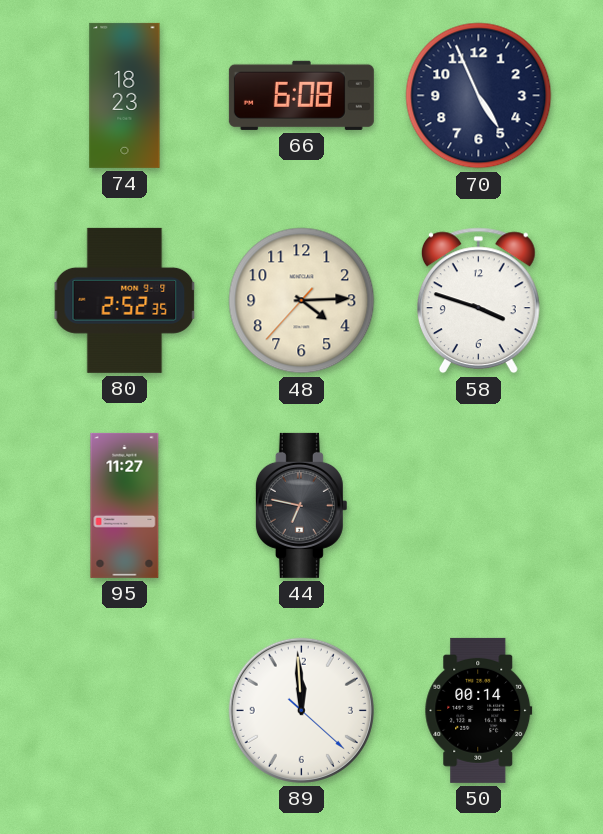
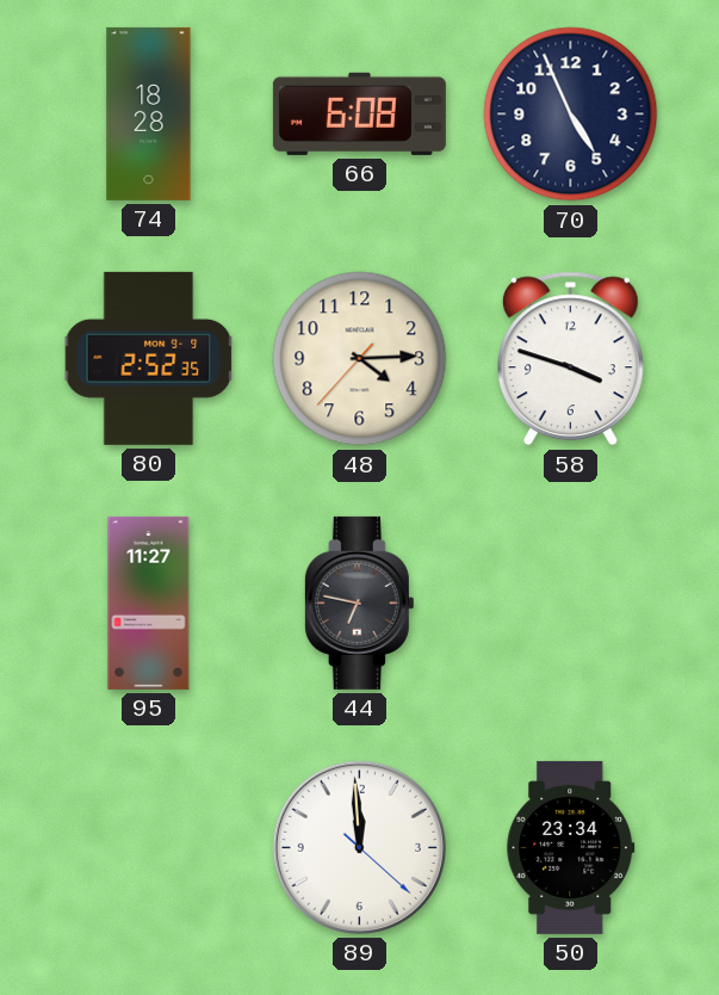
74: 18:23 -> 18:28 (149, 113)
50: 00:14 -> 23:34 (571, 847)
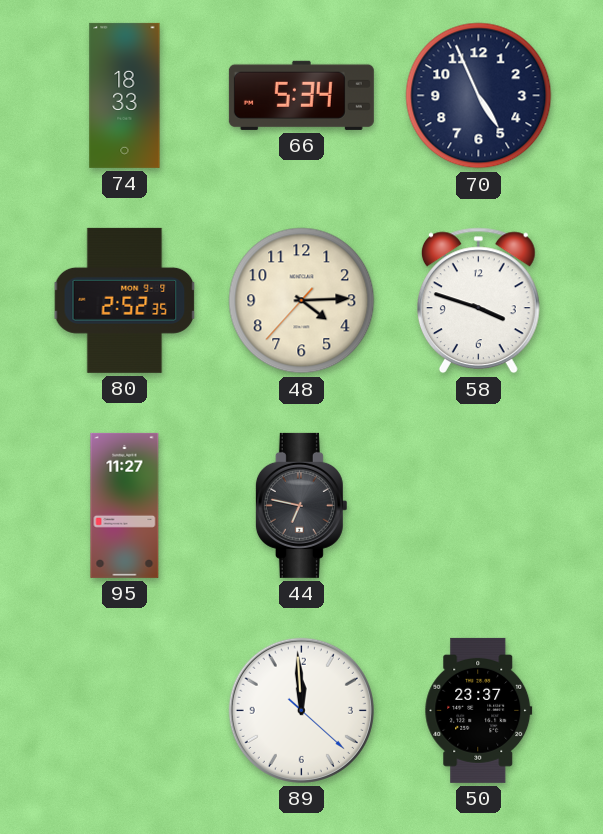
74: 18:28 -> 18:33 (125, 95)
66: 6:08 -> 5:34 (301, 95)
50: 23:34 -> 23:37 (479, 710)
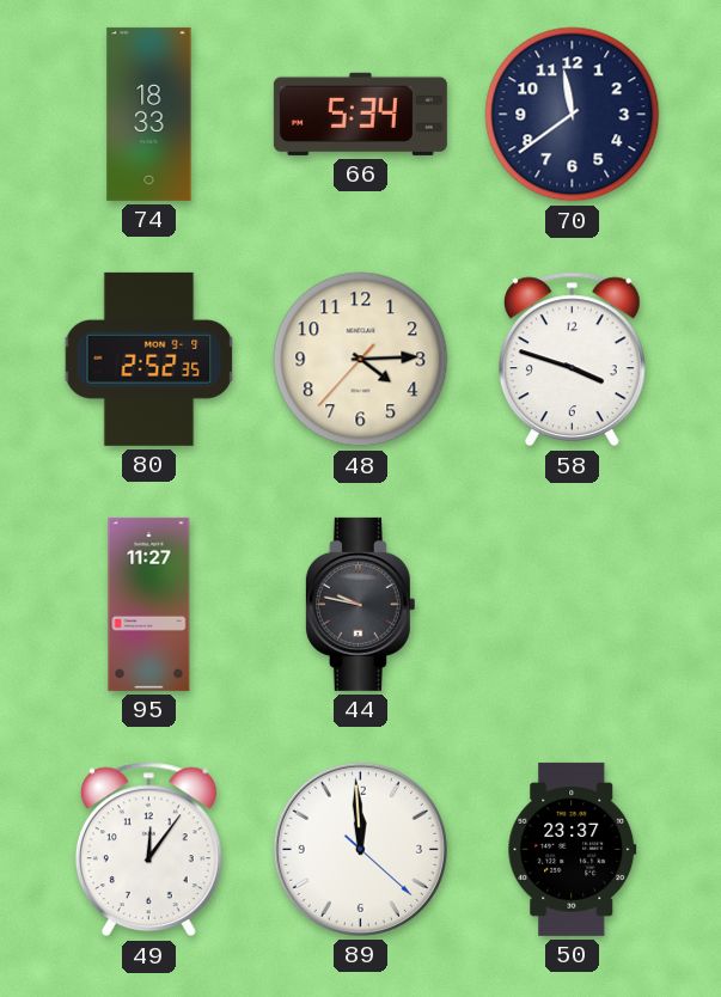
70: 4:56 -> 11:39 (573, 115)
44: 6:47 -> 9:47 (360, 604)
49: none -> 12:06 (148, 850)
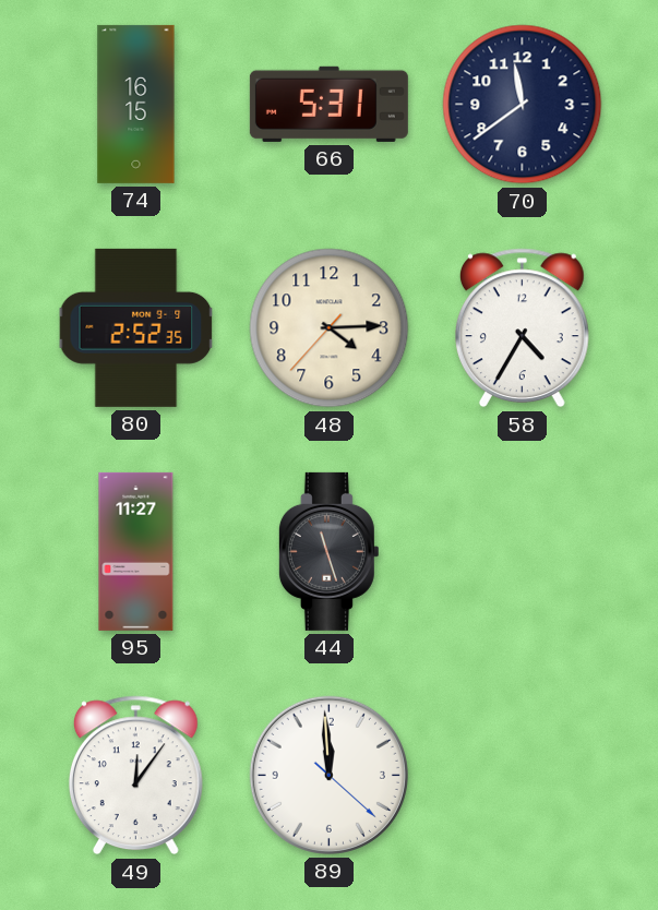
74: 18:33 -> 16:15 (136, 104)
66: 5:34 -> 5:31 (328, 104)
58: 3:48 -> 4:35 (522, 328)
44: 9:47 -> 11:27 (328, 551)
50: 23:37 -> none (573, 849)
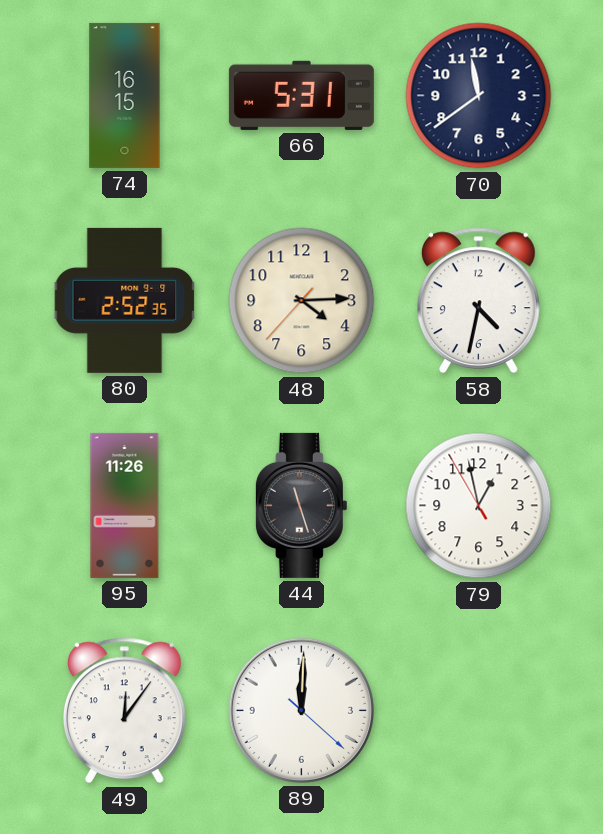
58: 4:35 -> 4:32 (478, 301)
95: 11:27 -> 11:26 (125, 505)
79: none -> 12:57 (479, 506)
89: 11:59 -> 12:00 (301, 710)
